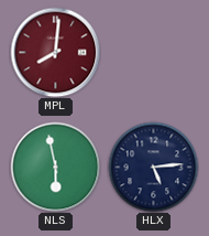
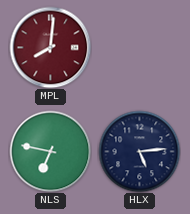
NLS: 5:58 -> 6:47 (50, 151)
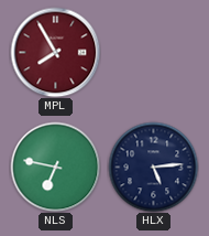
MPL: 8:01 -> 7:55 (55, 52)
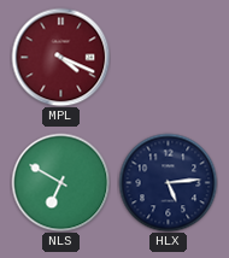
MPL: 7:55 -> 4:19 (60, 57)
NLS: 6:47 -> 6:50 (60, 182)
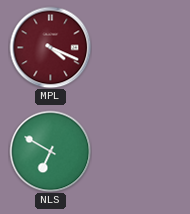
HLX: 5:14 -> none (168, 182)
